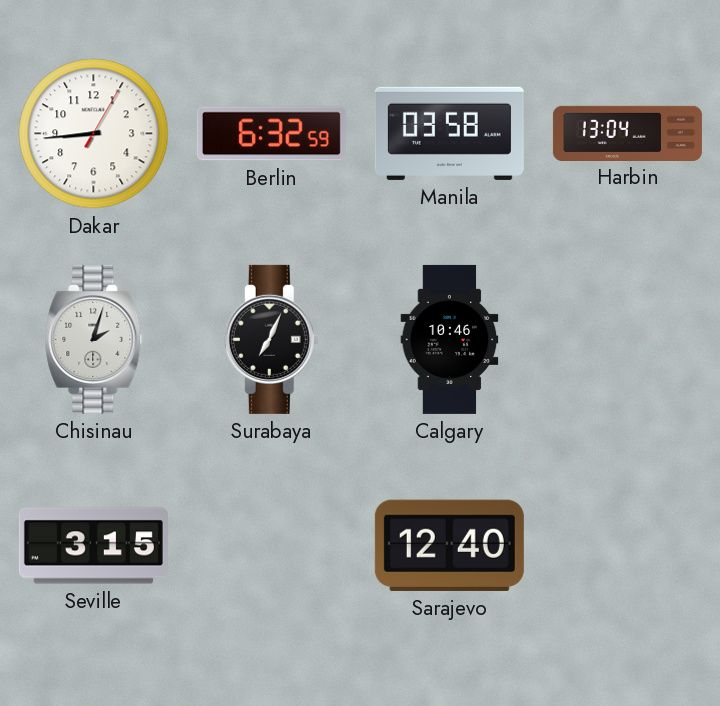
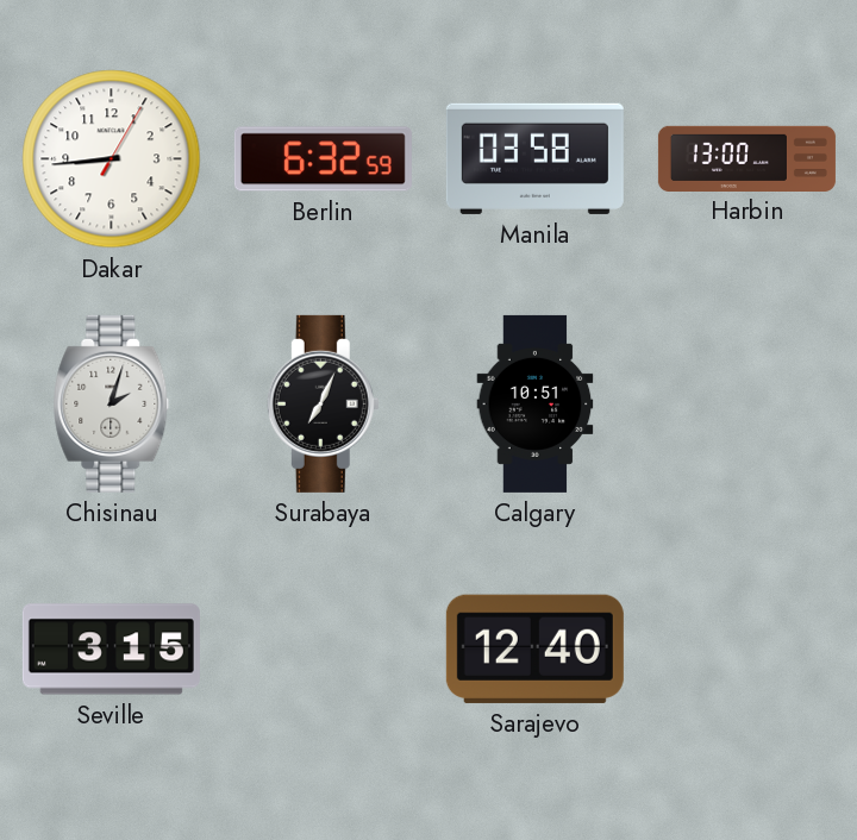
Harbin: 13:04 -> 13:00 (746, 158)
Calgary: 10:46 -> 10:51 (536, 403)
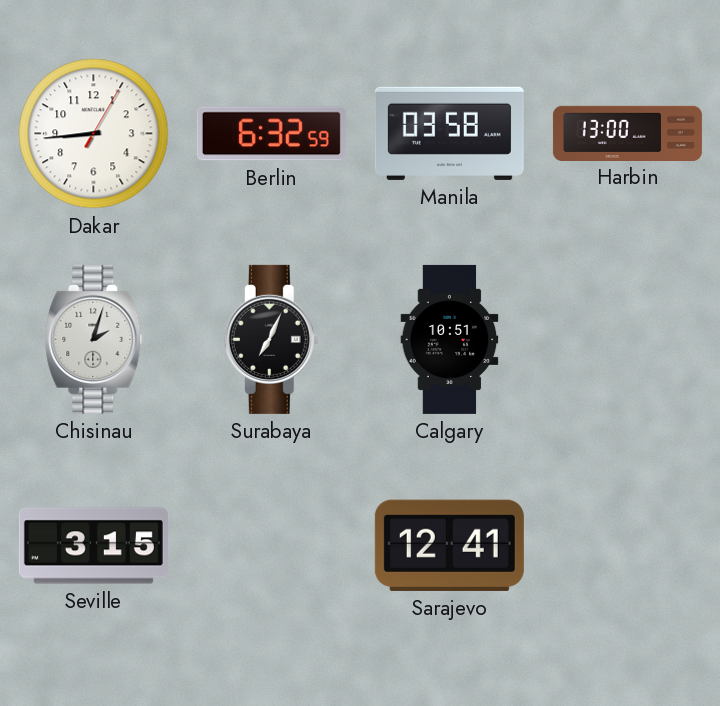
Sarajevo: 12:40 -> 12:41 (449, 545)
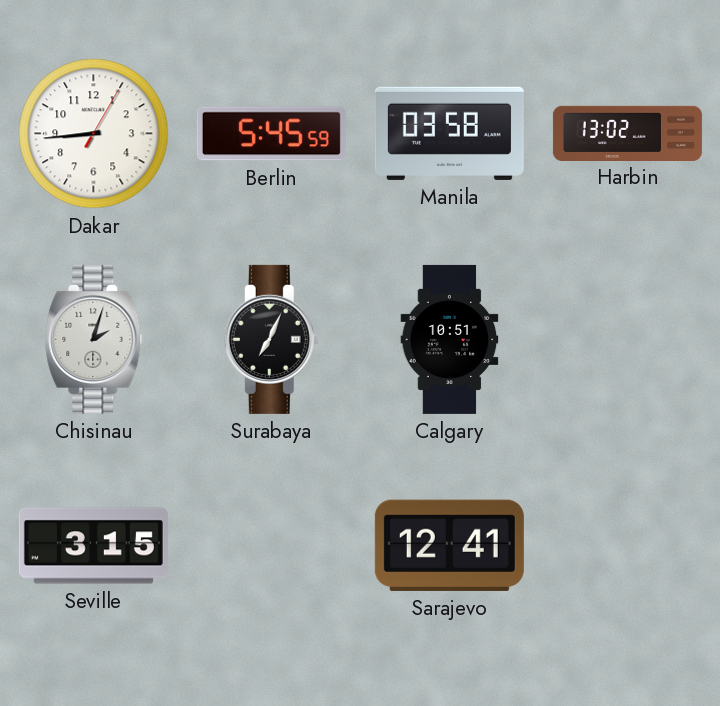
Berlin: 6:32 -> 5:45 (271, 134)
Harbin: 13:00 -> 13:02 (627, 133)
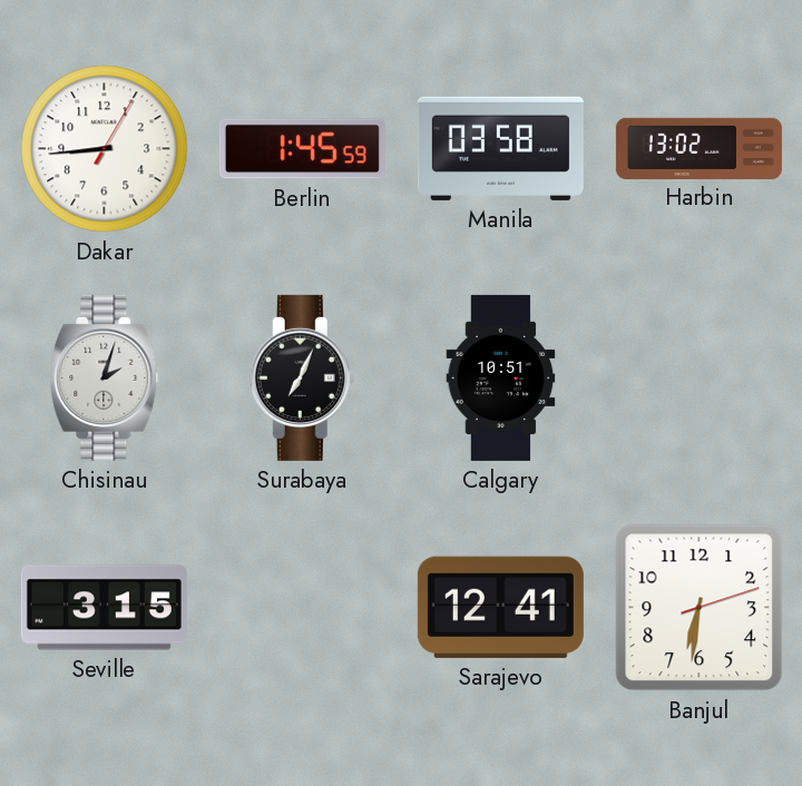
Berlin: 5:45 -> 1:45 (302, 149)
Banjul: none -> 6:31 (700, 608)
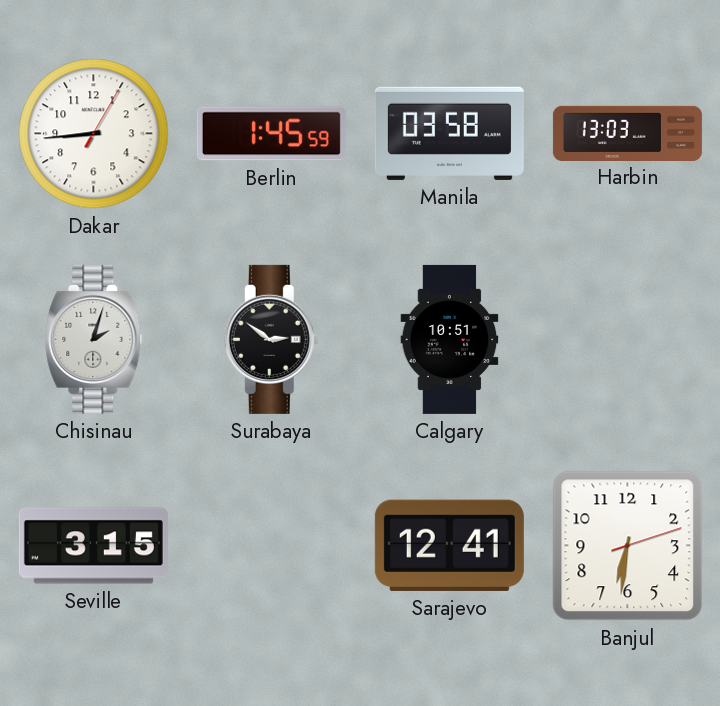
Harbin: 13:02 -> 13:03 (627, 133)
Surabaya: 7:04 -> 2:51 (271, 339)
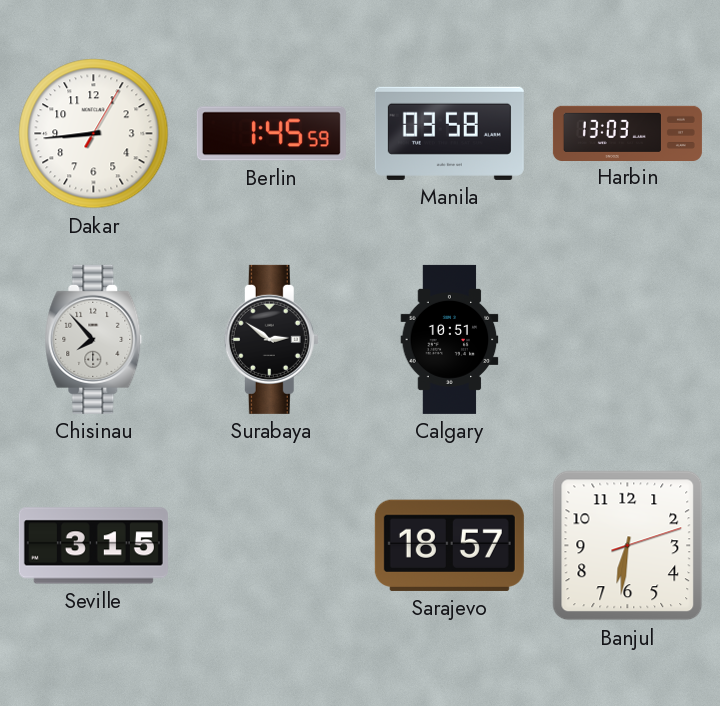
Chisinau: 2:03 -> 7:53 (94, 339)
Sarajevo: 12:41 -> 18:57 (449, 545)
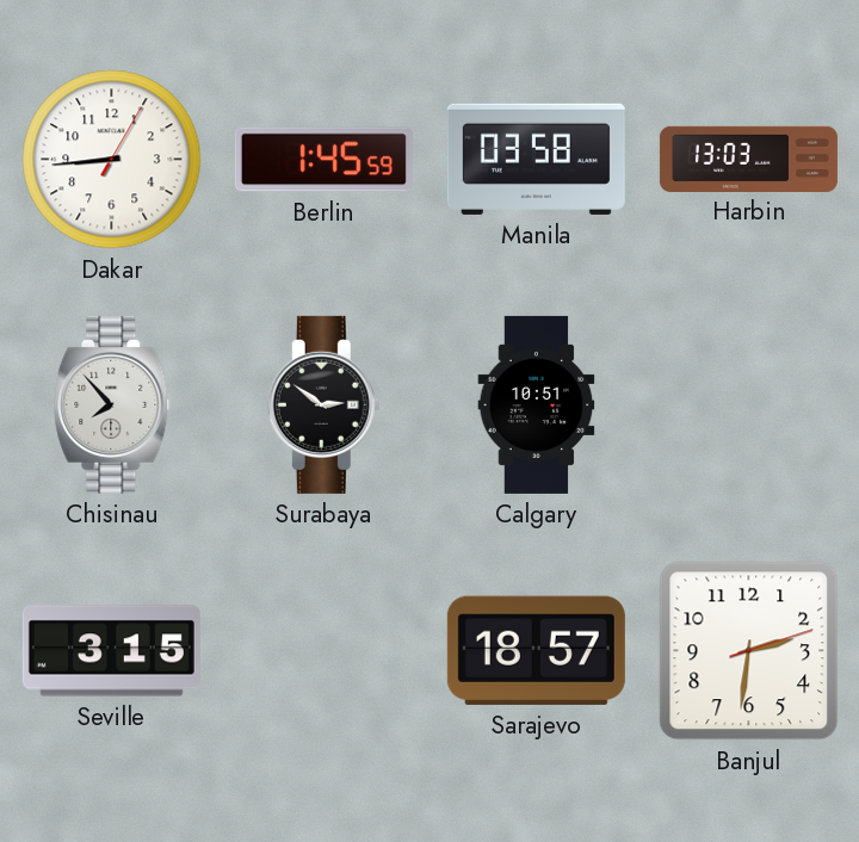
Banjul: 6:31 -> 2:31 (749, 651)
